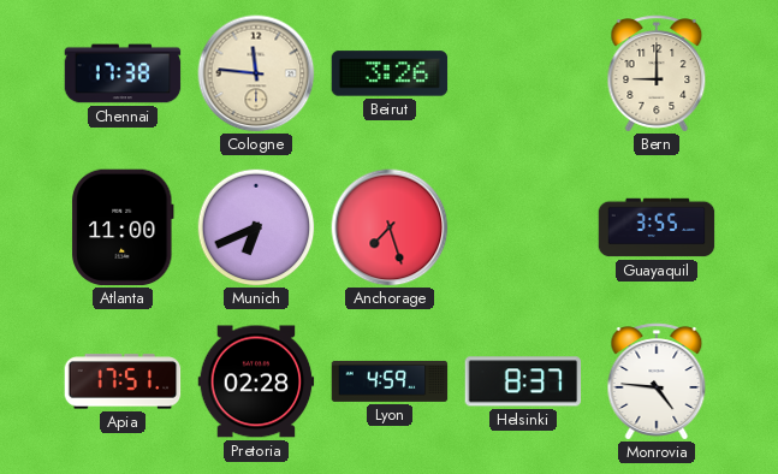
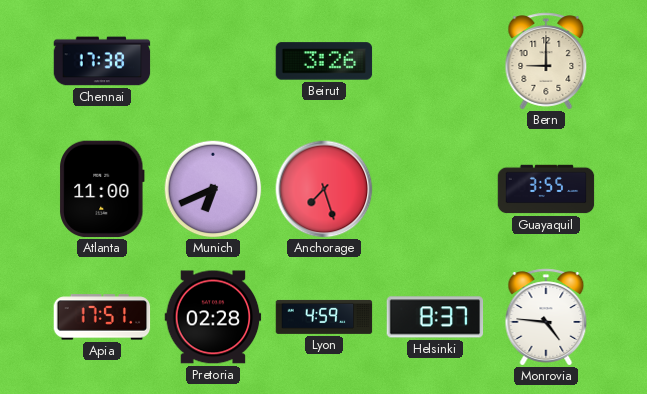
Cologne: 11:46 -> none (256, 73)
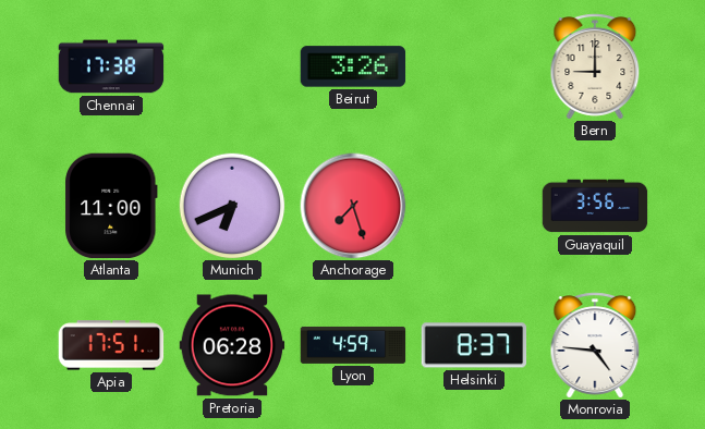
Guayaquil: 3:55 -> 3:56 (595, 206)
Pretoria: 02:28 -> 06:28 (232, 345)
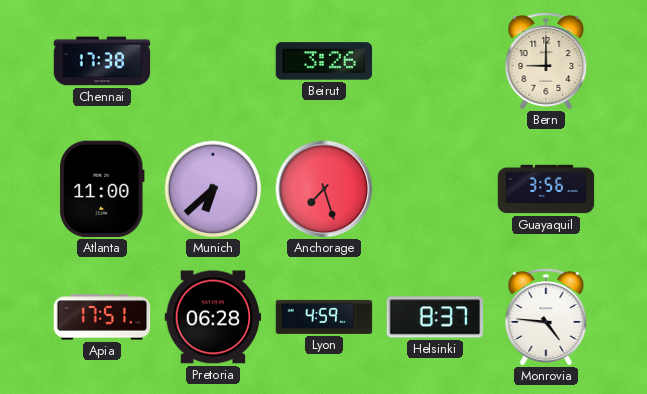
Munich: 6:41 -> 6:38 (213, 189)
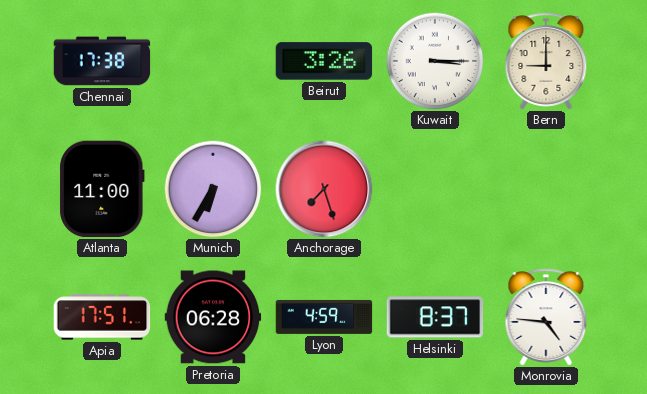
Kuwait: none -> 3:15 (435, 61)
Munich: 6:38 -> 6:35 (213, 189)
Guayaquil: 3:56 -> none (546, 189)
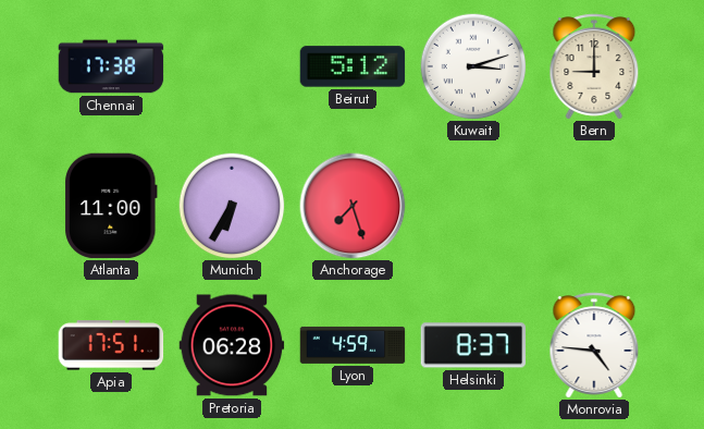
Beirut: 3:26 -> 5:12 (353, 66)
Kuwait: 3:15 -> 3:12 (473, 66)
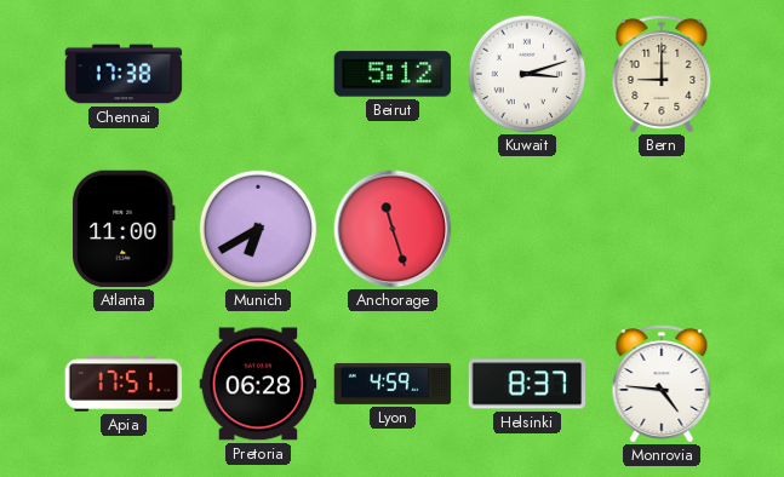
Munich: 6:35 -> 6:40 (258, 229)
Anchorage: 7:27 -> 11:27 (393, 229)
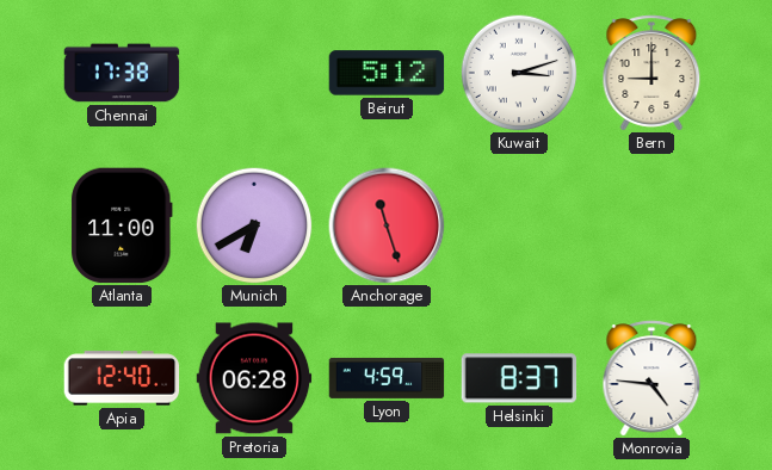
Apia: 17:51 -> 12:40 (122, 378)
